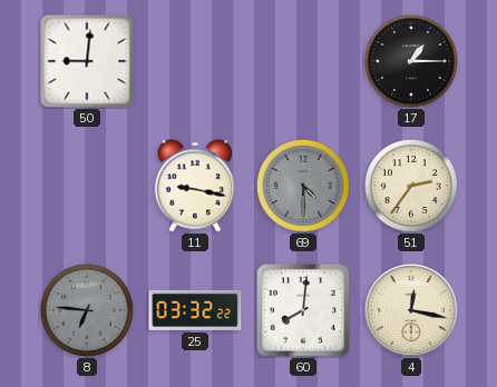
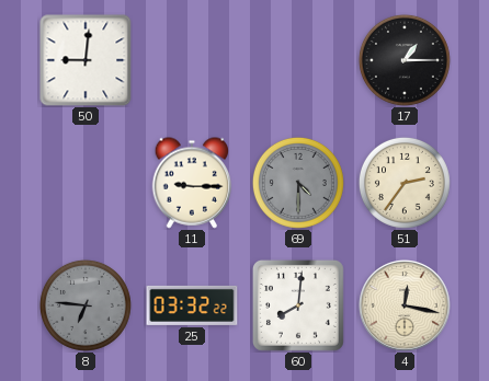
11: 9:17 -> 9:15 (192, 183)
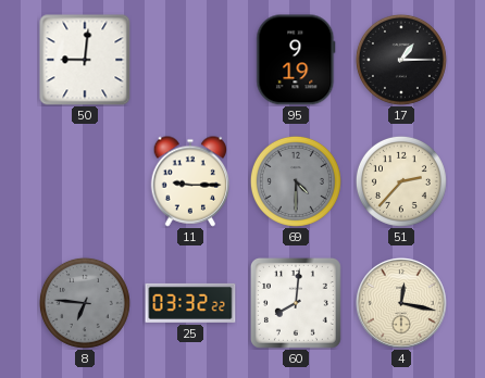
95: none -> 9:19 (296, 60)
51: 2:36 -> 2:37 (401, 181)
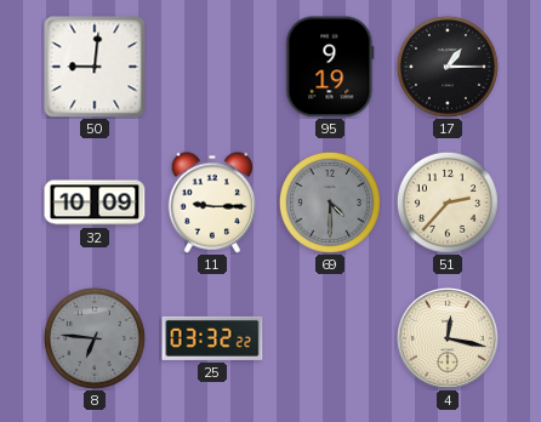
32: none -> 10:09 (95, 203)
60: 8:01 -> none (296, 303)
